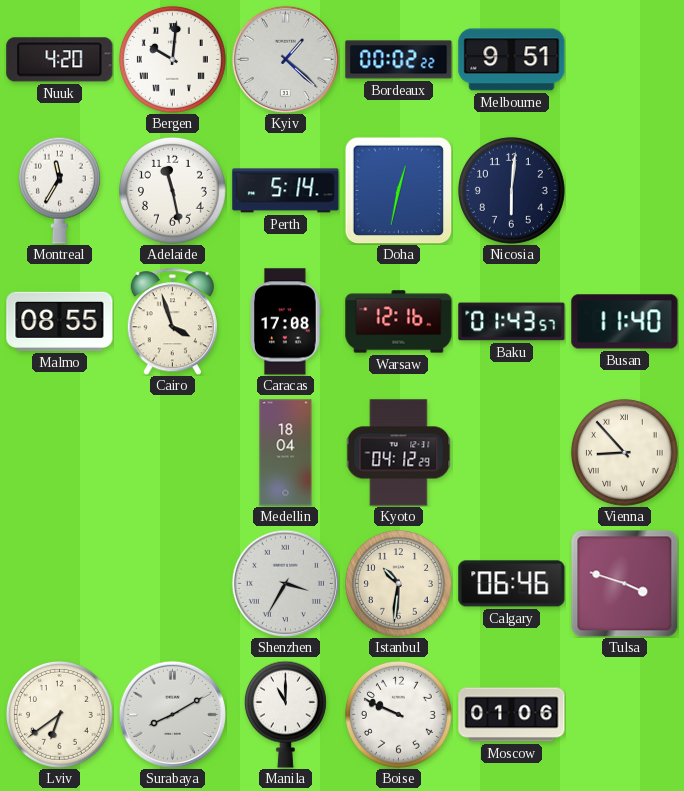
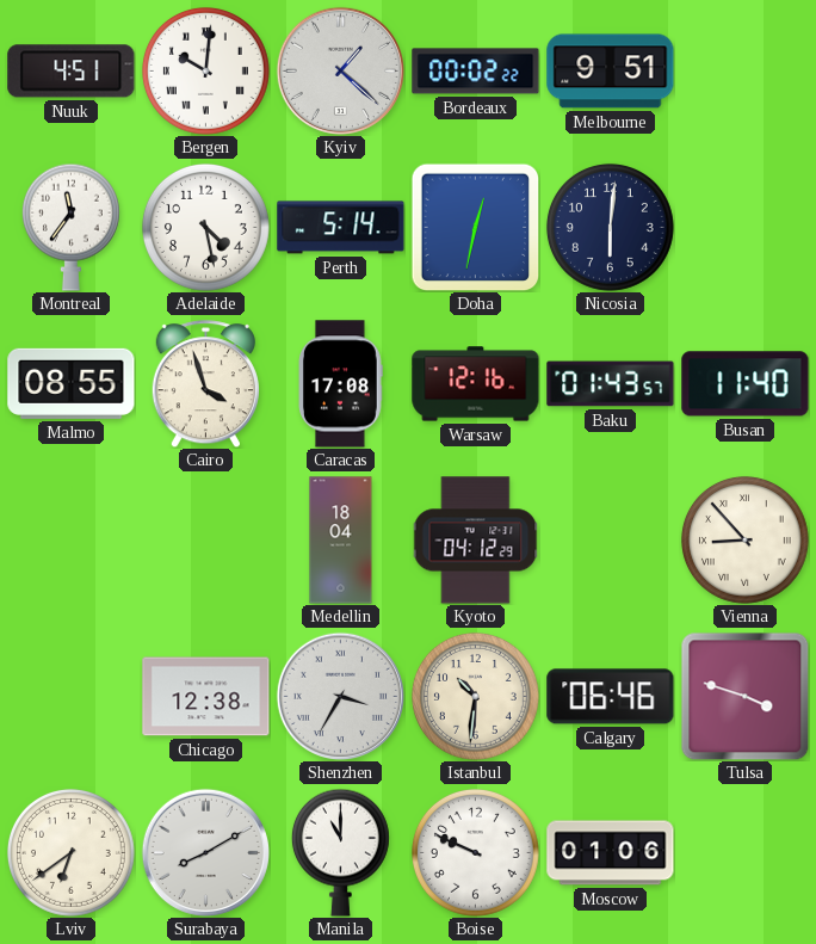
Nuuk: 4:20 -> 4:51 (72, 72)
Montreal: 11:35 -> 11:36 (70, 227)
Adelaide: 11:28 -> 4:28 (205, 227)
Chicago: none -> 12:38 (206, 697)
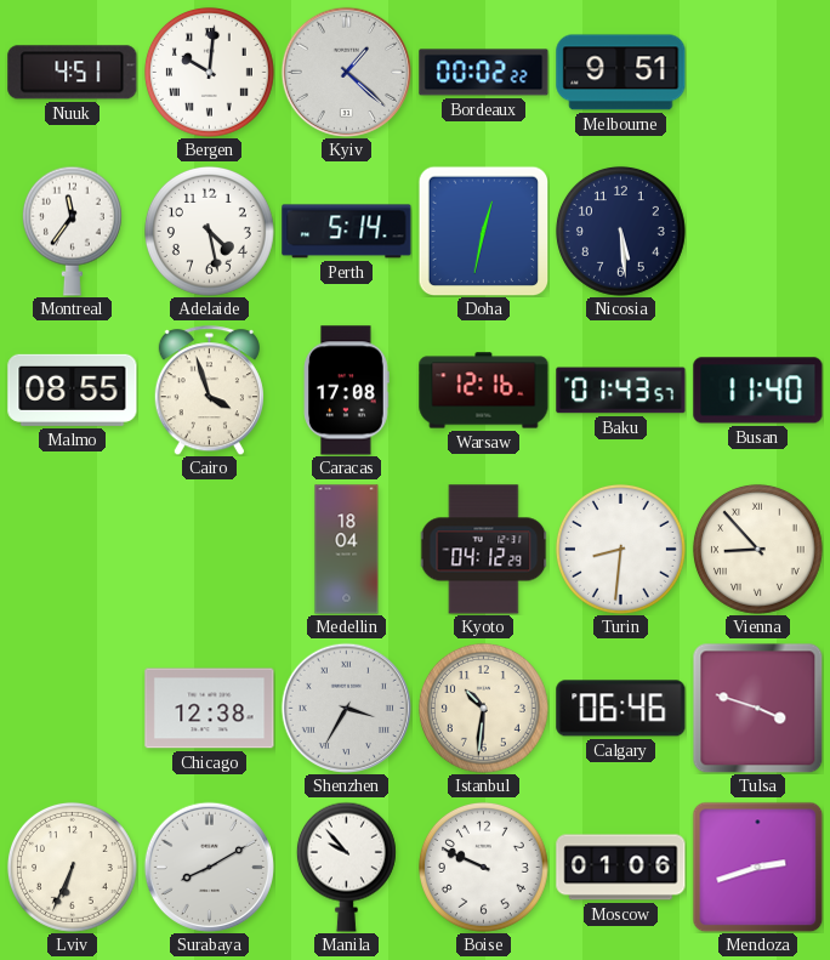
Nicosia: 6:01 -> 5:29 (620, 231)
Turin: none -> 8:31 (620, 549)
Lviv: 6:39 -> 6:34 (72, 867)
Manila: 11:00 -> 9:53 (346, 867)
Mendoza: none -> 2:42 (757, 867)
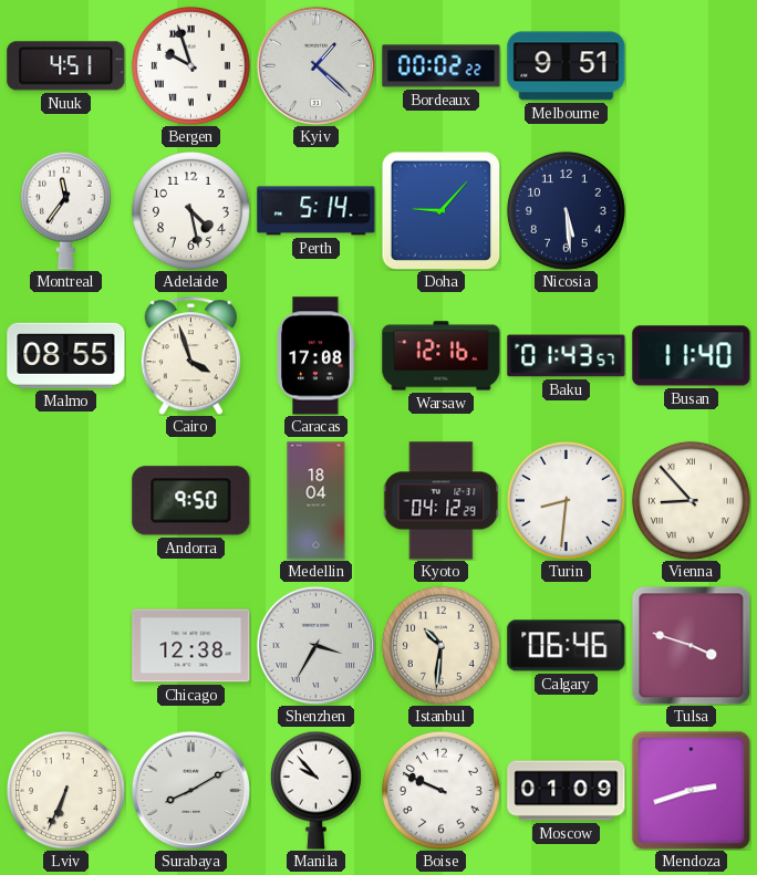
Bergen: 10:01 -> 9:57 (190, 65)
Doha: 12:32 -> 9:07 (440, 210)
Andorra: none -> 9:50 (191, 501)
Moscow: 01:06 -> 01:09 (567, 791)
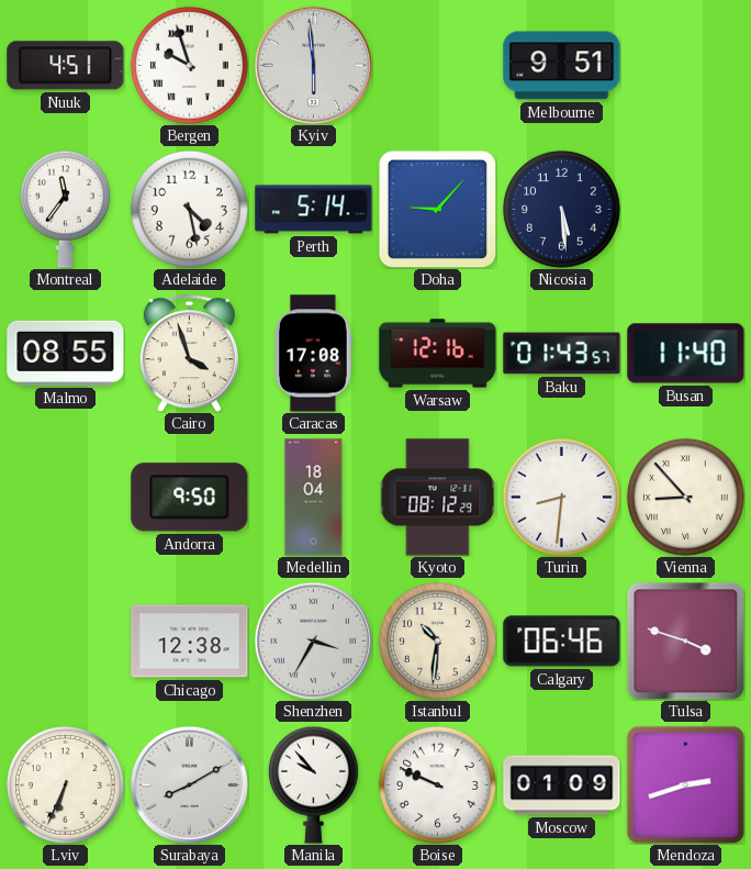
Kyiv: 1:22 -> 5:59 (313, 65)
Bordeaux: 00:02 -> none (442, 66)
Kyoto: 04:12 -> 08:12 (438, 498)
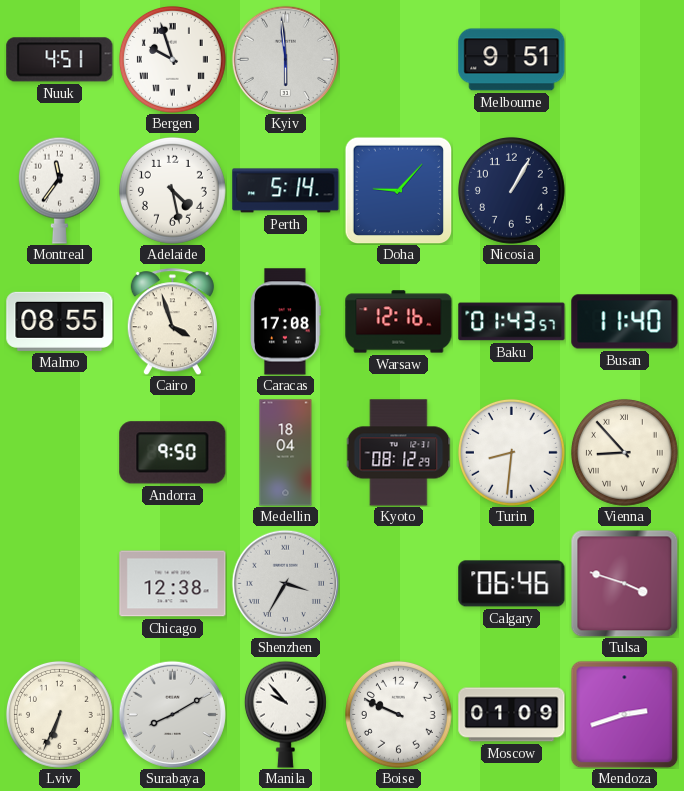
Nicosia: 5:29 -> 1:05 (511, 190)
Istanbul: 10:31 -> none (437, 640)
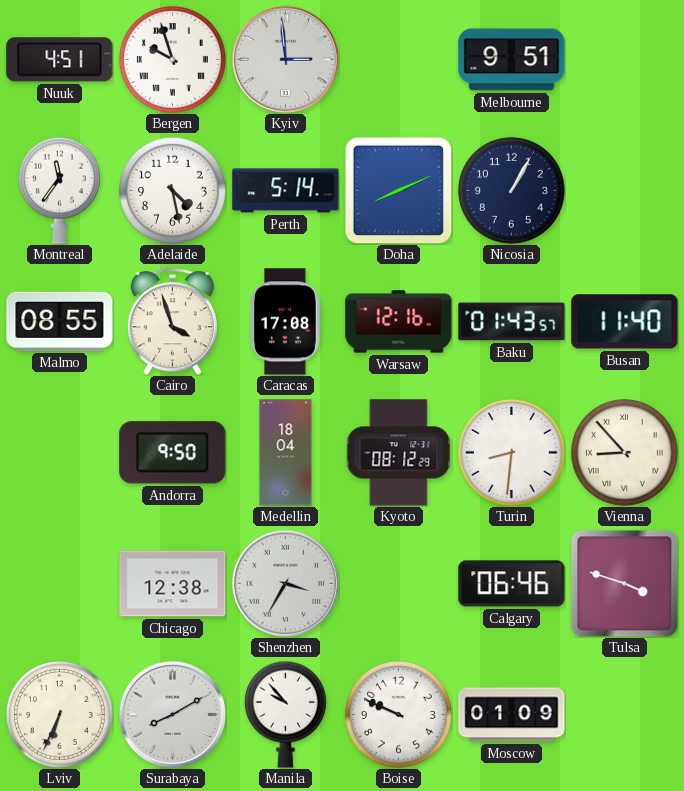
Kyiv: 5:59 -> 2:59 (285, 59)
Doha: 9:07 -> 8:11 (398, 190)
Mendoza: 2:42 -> none (624, 714)
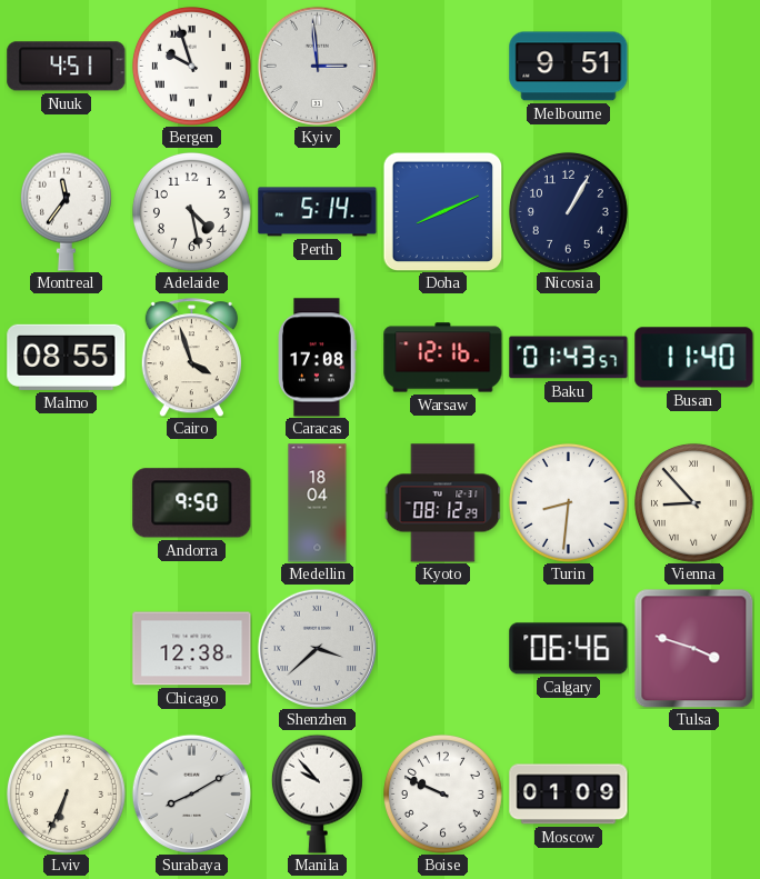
Shenzhen: 3:35 -> 3:38 (317, 648)
